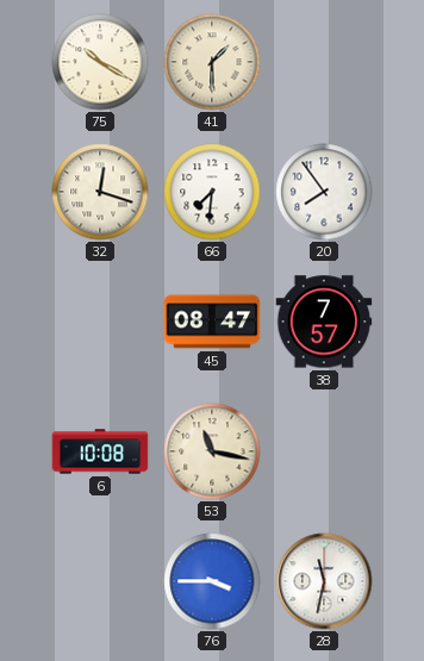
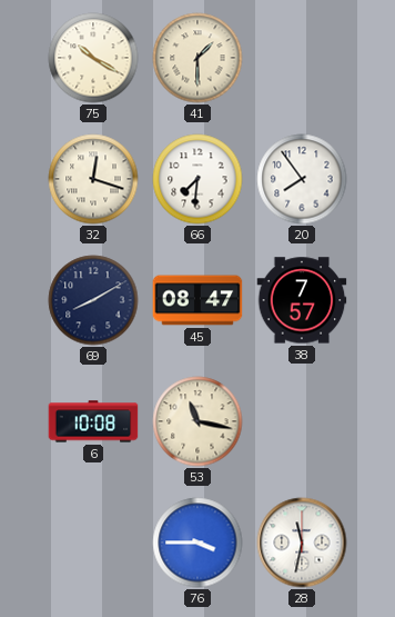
69: none -> 8:10 (93, 300)
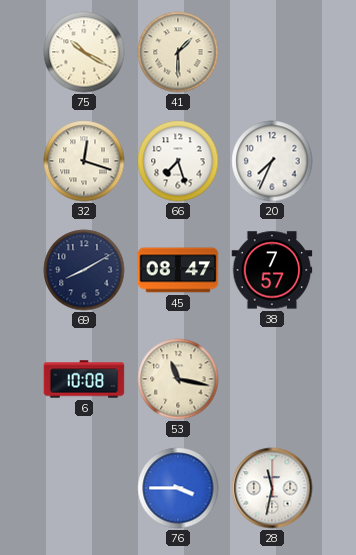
66: 7:31 -> 7:27 (178, 161)
20: 7:54 -> 7:34 (272, 161)
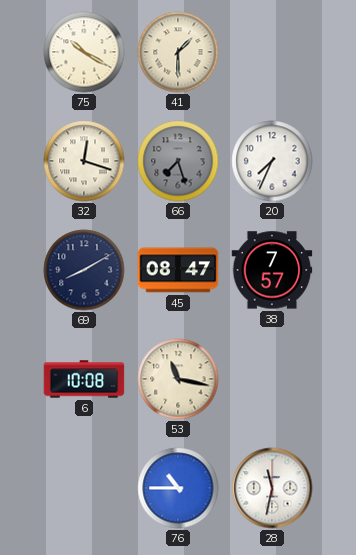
66 dial: white -> grey (178, 161)
76: 3:45 -> 10:45 (178, 488)
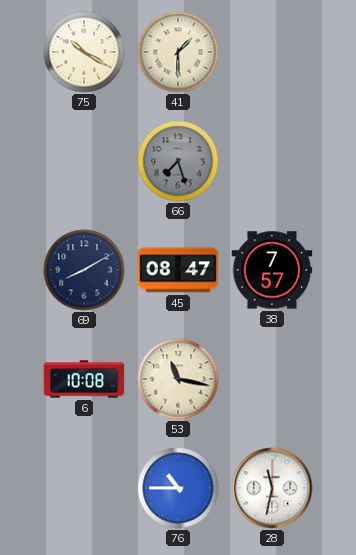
32: 12:18 -> none (84, 161)
20: 7:34 -> none (272, 161)
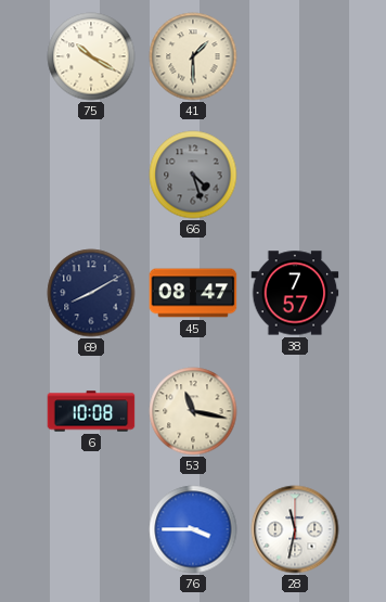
66: 7:27 -> 4:27 (193, 175)
76: 10:45 -> 3:45 (193, 529)
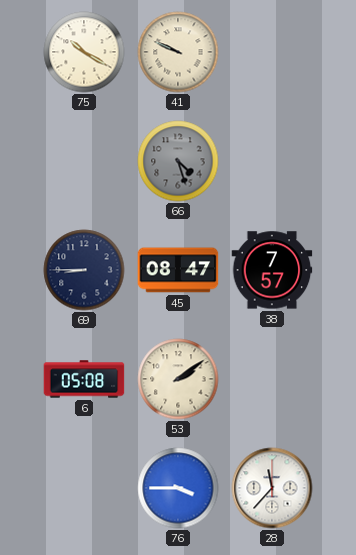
41: 1:30 -> 9:49 (178, 52)
69: 8:10 -> 8:45 (84, 270)
6: 10:08 -> 05:08 (84, 379)
53: 11:17 -> 2:09 (178, 379)
28: 11:32 -> 11:37 (272, 488)
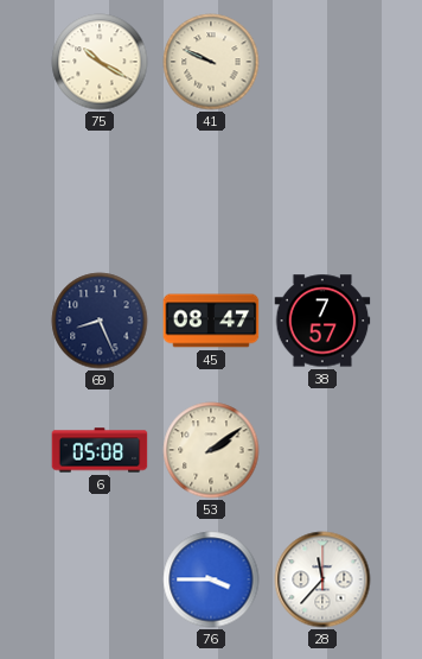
66: 4:27 -> none (178, 161)
69: 8:45 -> 8:26 (100, 321)
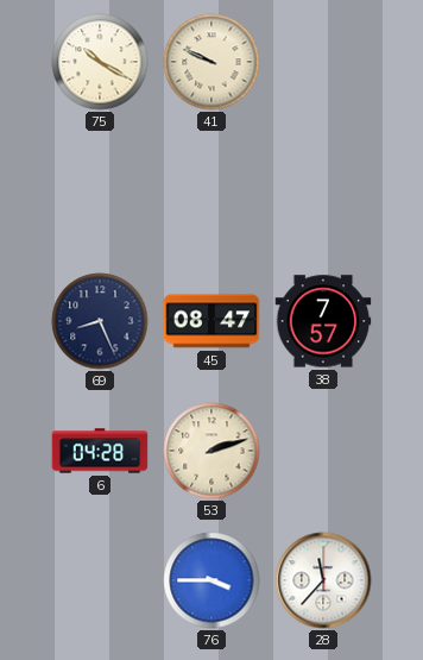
6: 05:08 -> 04:28 (100, 451)
53: 2:09 -> 2:12 (211, 451)
